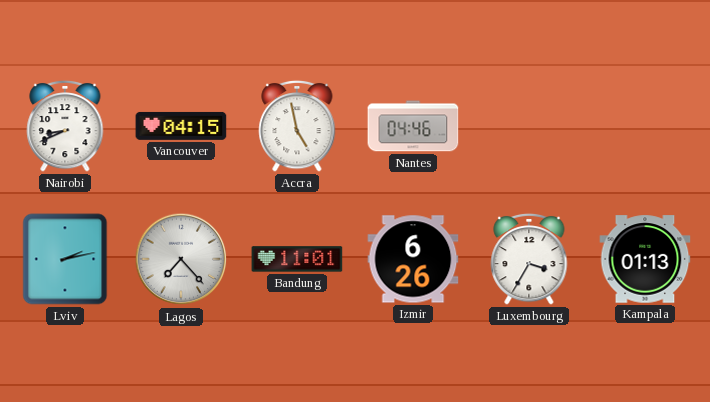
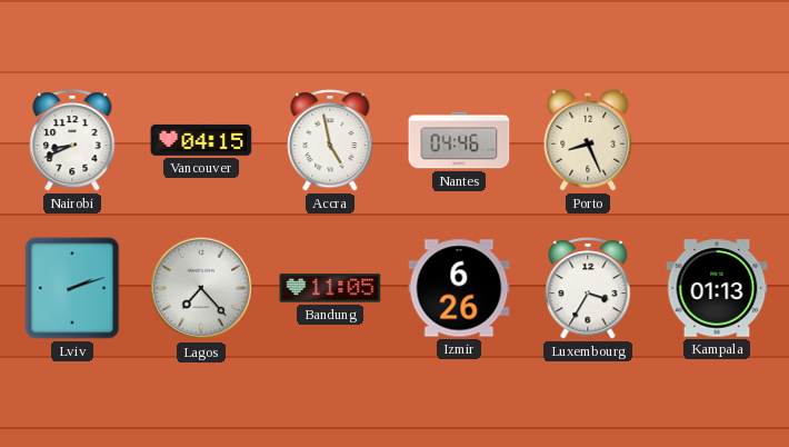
Porto: none -> 8:26 (588, 140)
Lviv: 2:13 -> 2:12 (72, 288)
Bandung: 11:01 -> 11:05 (330, 288)
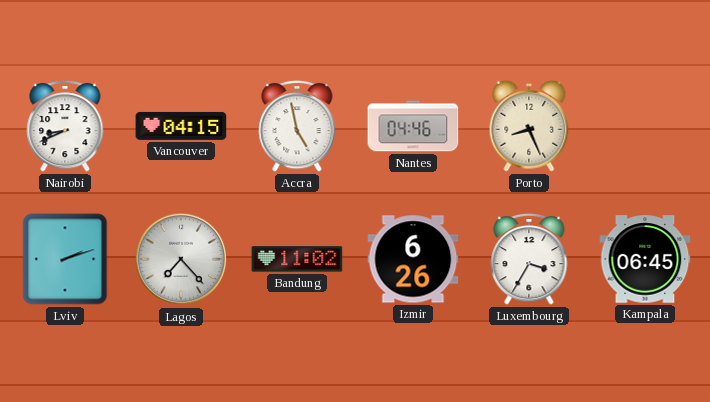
Bandung: 11:05 -> 11:02 (297, 259)
Kampala: 01:13 -> 06:45 (645, 259)
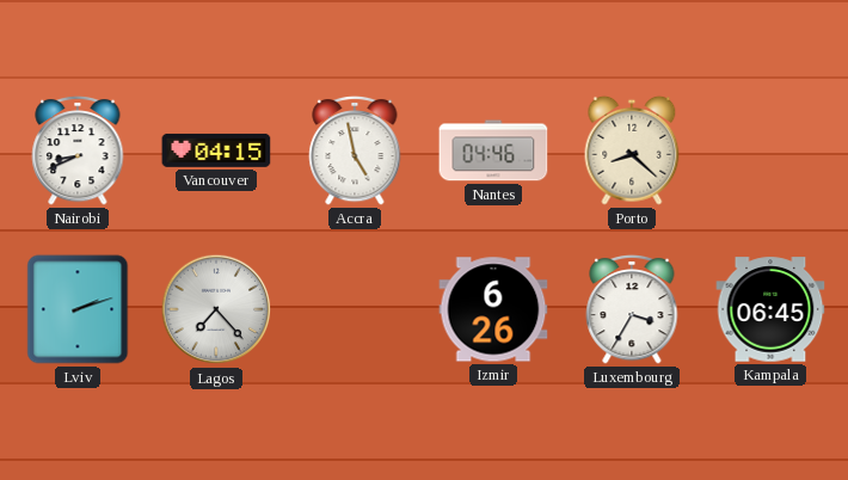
Porto: 8:26 -> 8:22 (632, 150)
Bandung: 11:02 -> none (297, 259)
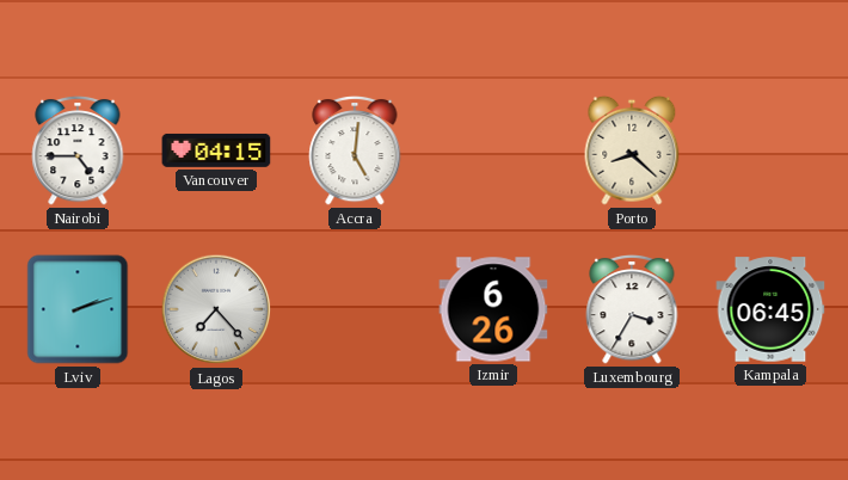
Nairobi: 8:41 -> 4:45 (78, 150)
Accra: 4:58 -> 5:01 (355, 150)
Nantes: 04:46 -> none (493, 150)
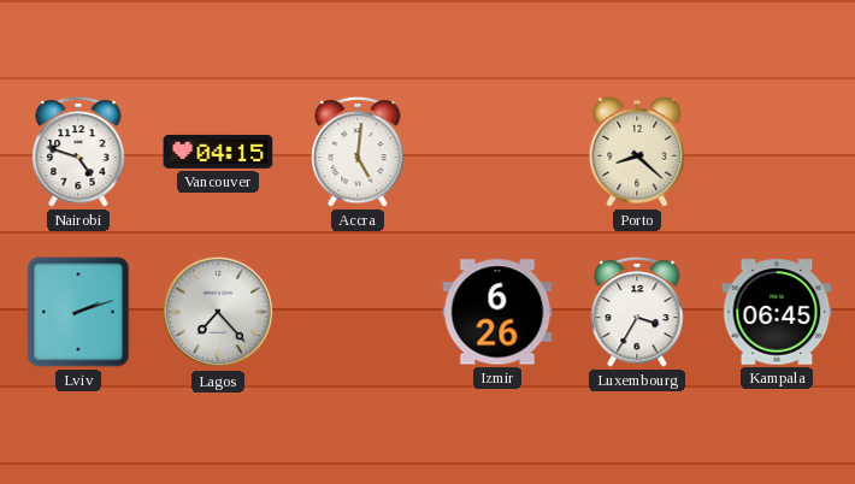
Nairobi: 4:45 -> 4:48 (78, 152)
